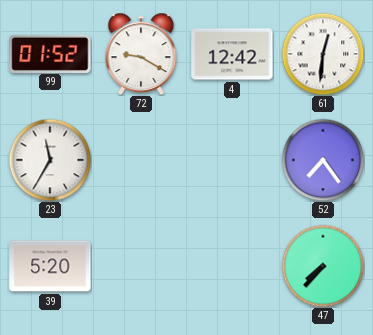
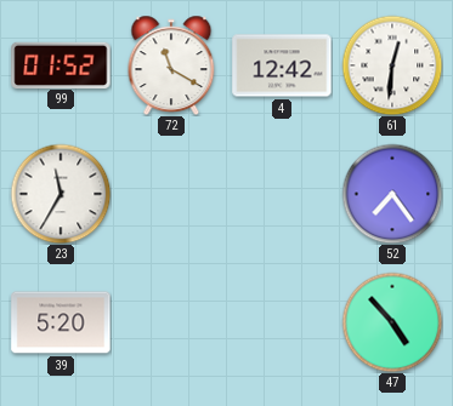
72: 9:20 -> 11:20 (171, 65)
47: 7:37 -> 4:53 (392, 322)
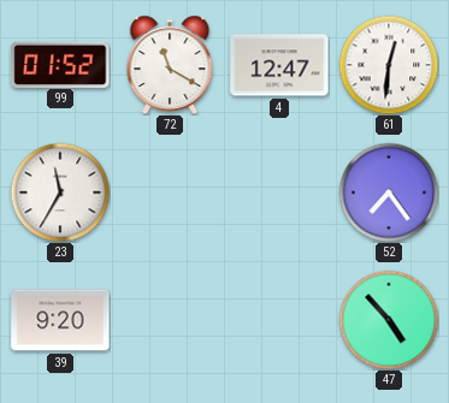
4: 12:42 -> 12:47 (279, 65)
39: 5:20 -> 9:20 (60, 320)
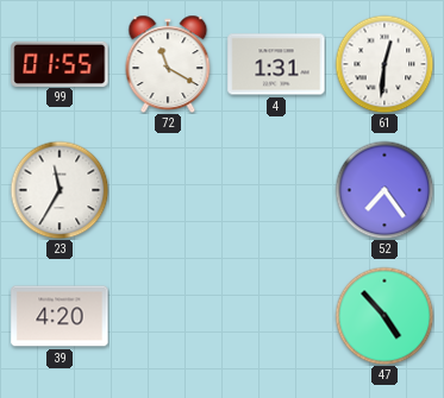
99: 01:52 -> 01:55 (60, 63)
4: 12:47 -> 1:31 (276, 64)
39: 9:20 -> 4:20 (60, 316)
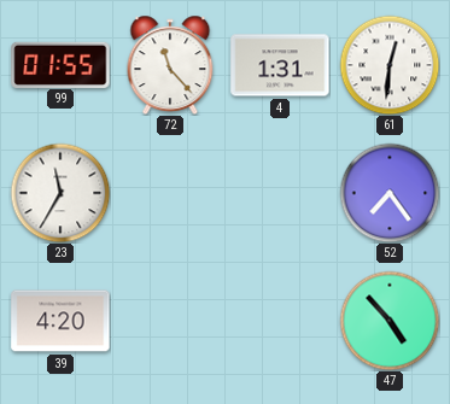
72: 11:20 -> 11:23 (170, 65)
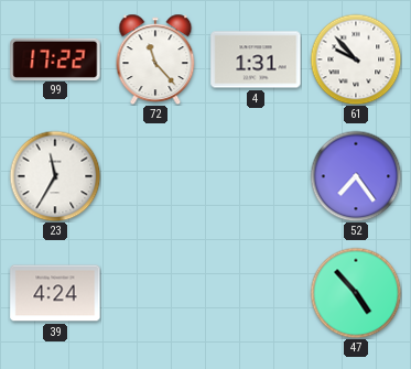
99: 01:55 -> 17:22 (55, 58)
61: 12:31 -> 9:53 (356, 59)
39: 4:20 -> 4:24 (55, 293)
